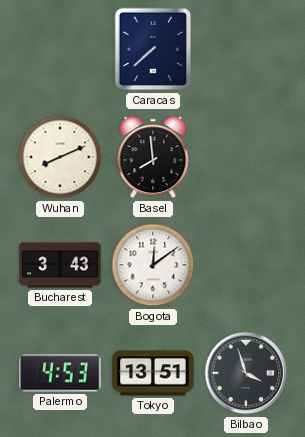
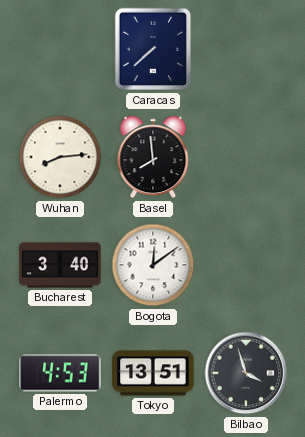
Wuhan: 8:11 -> 8:14 (60, 157)
Bucharest: 3:43 -> 3:40 (60, 265)
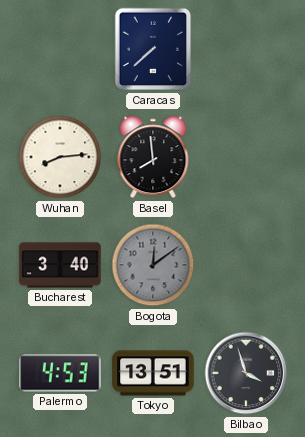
Bogota dial: white -> grey (153, 265)
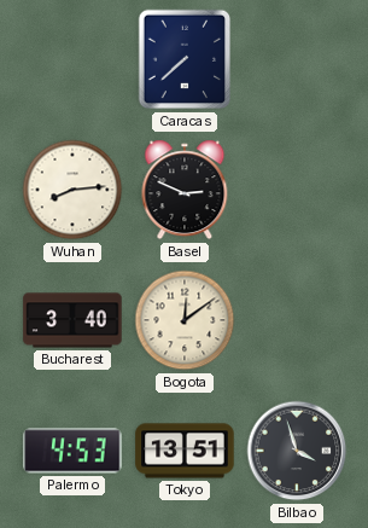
Basel: 7:59 -> 2:49 (185, 190)
Bogota dial: grey -> cream (185, 320)
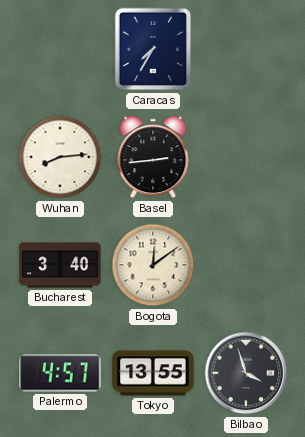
Caracas: 7:38 -> 7:35 (153, 49)
Basel: 2:49 -> 2:44 (153, 157)
Palermo: 4:53 -> 4:57 (60, 373)
Tokyo: 13:51 -> 13:55 (153, 373)
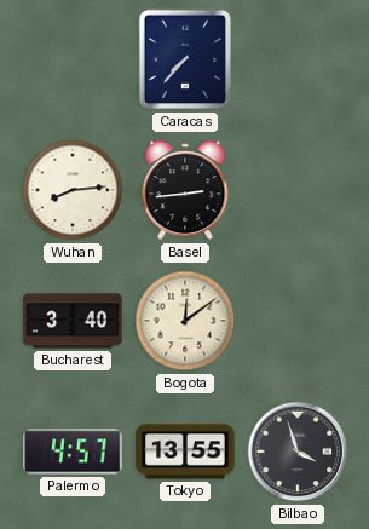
Caracas: 7:35 -> 7:37 (185, 59)
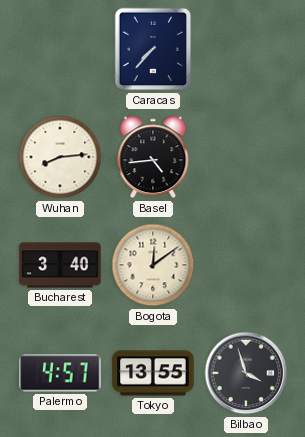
Basel: 2:44 -> 4:44 (153, 157)
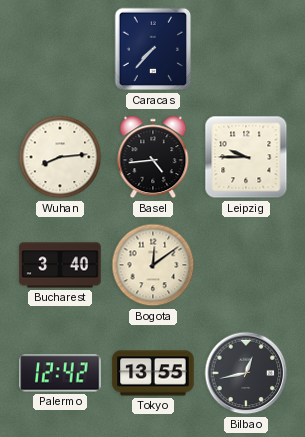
Leipzig: none -> 9:45 (246, 157)
Palermo: 4:57 -> 12:42 (60, 373)
Bilbao: 3:57 -> 12:43 (246, 373)
